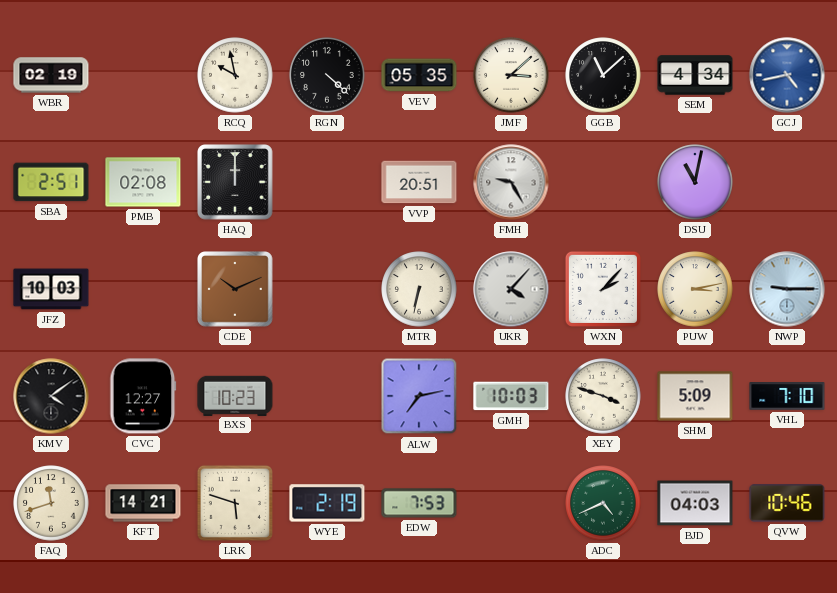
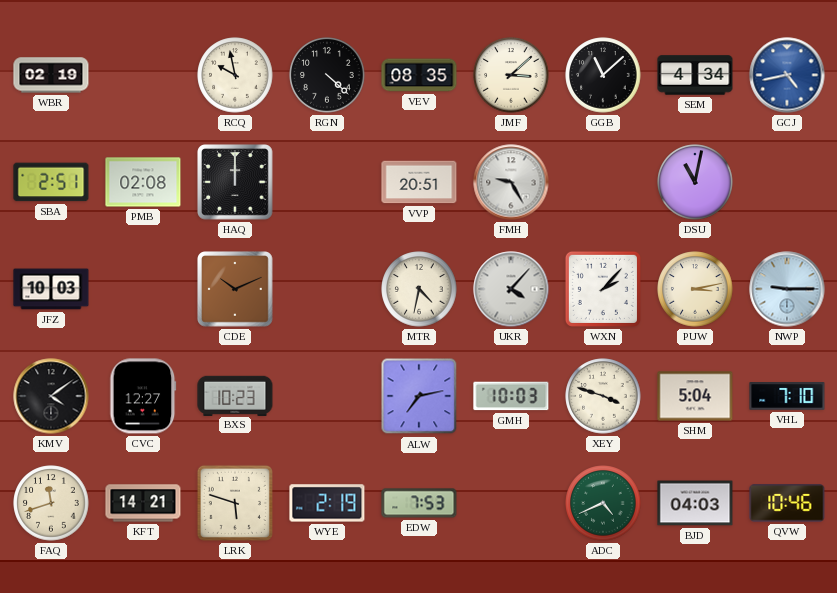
VEV: 05:35 -> 08:35 (419, 75)
MTR: 6:32 -> 4:32 (419, 289)
SHM: 5:09 -> 5:04 (695, 396)
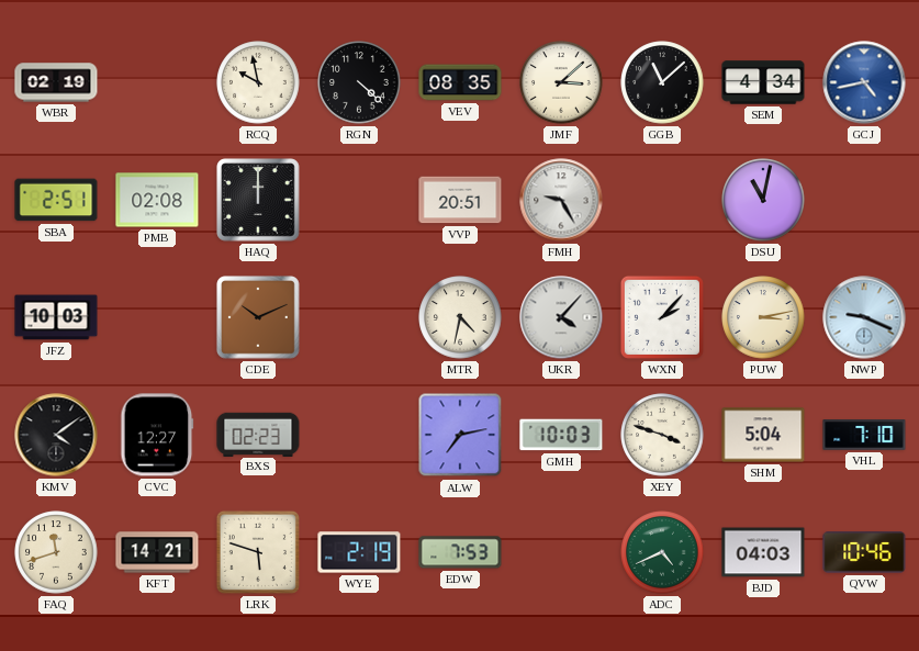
NWP: 9:15 -> 9:19 (864, 317)
BXS: 10:23 -> 02:23 (258, 434)
